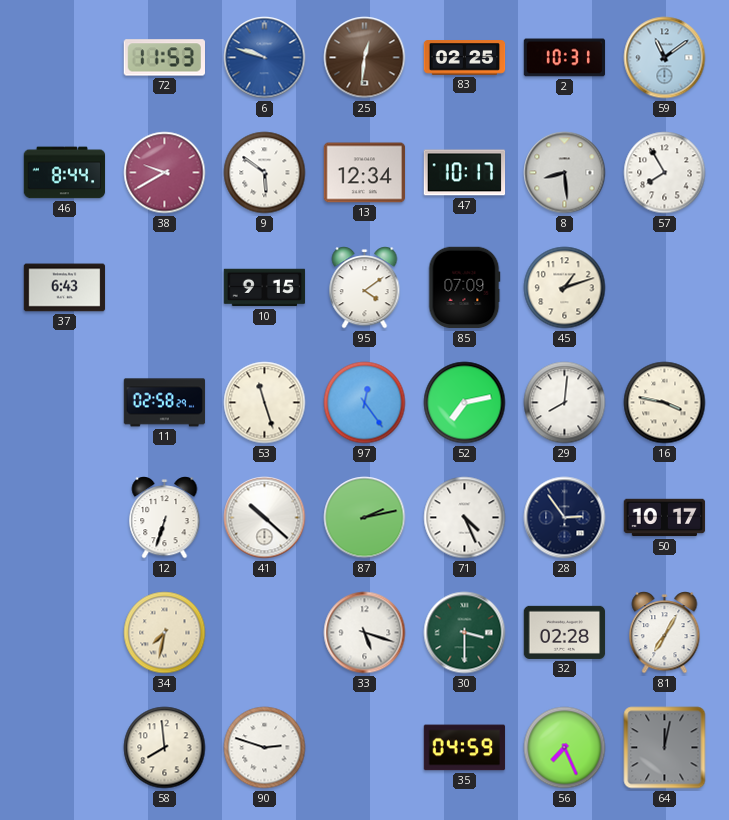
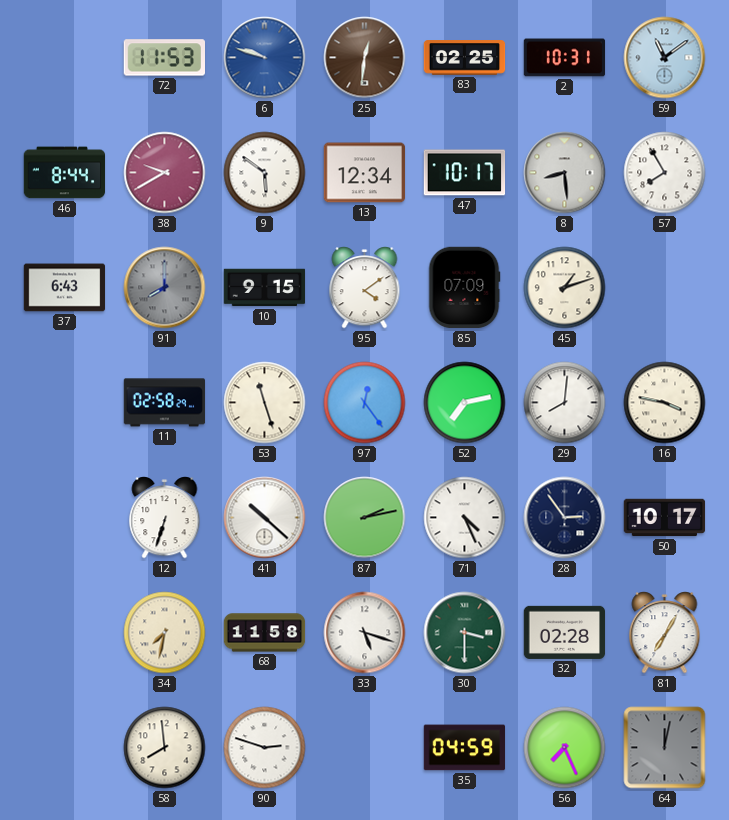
91: none -> 8:00 (165, 288)
68: none -> 11:58 (265, 633)
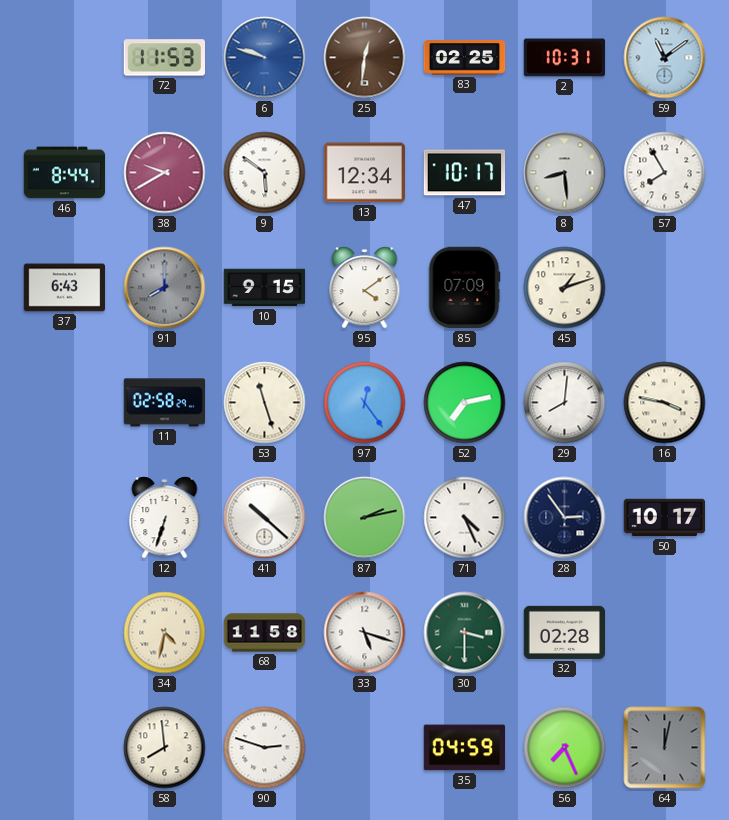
34: 7:32 -> 4:32 (165, 633)
81: 7:05 -> none (665, 633)
